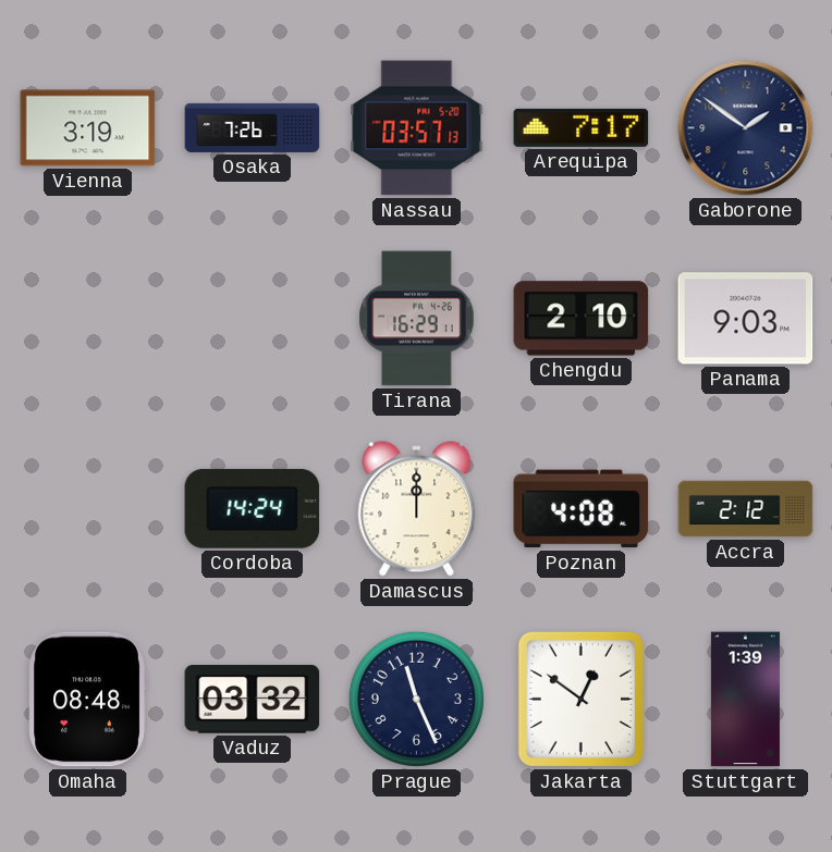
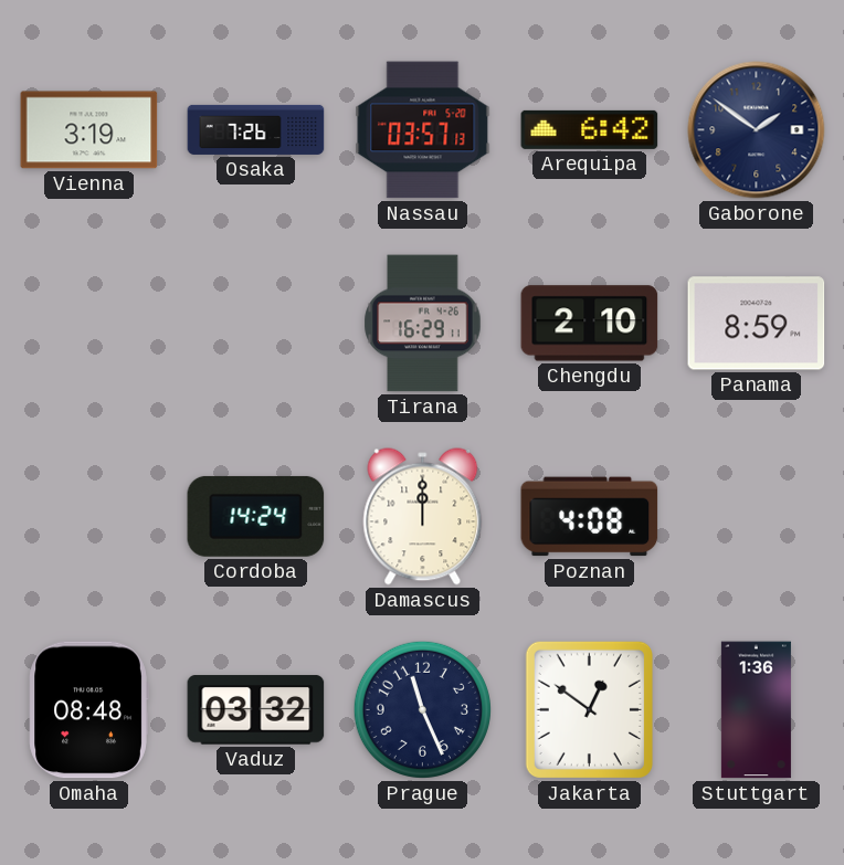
Arequipa: 7:17 -> 6:42 (590, 129)
Panama: 9:03 -> 8:59 (757, 324)
Accra: 2:12 -> none (746, 509)
Stuttgart: 1:39 -> 1:36 (756, 710)
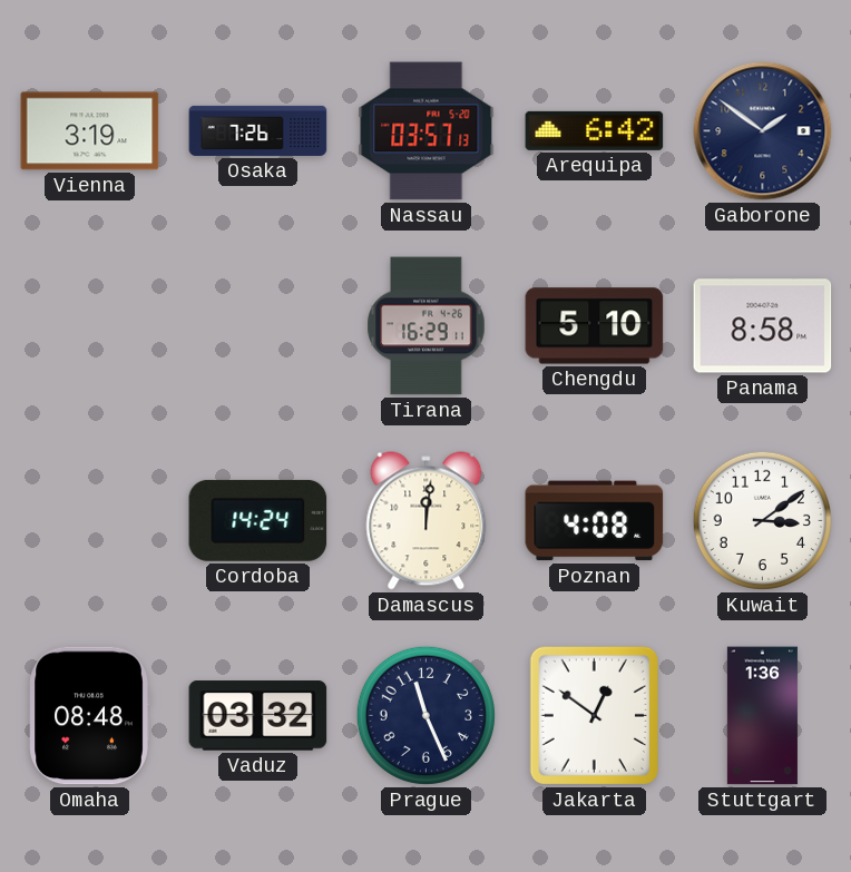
Chengdu: 2:10 -> 5:10 (595, 326)
Panama: 8:59 -> 8:58 (763, 326)
Damascus: 12:00 -> 12:01 (427, 521)
Kuwait: none -> 3:09 (762, 520)
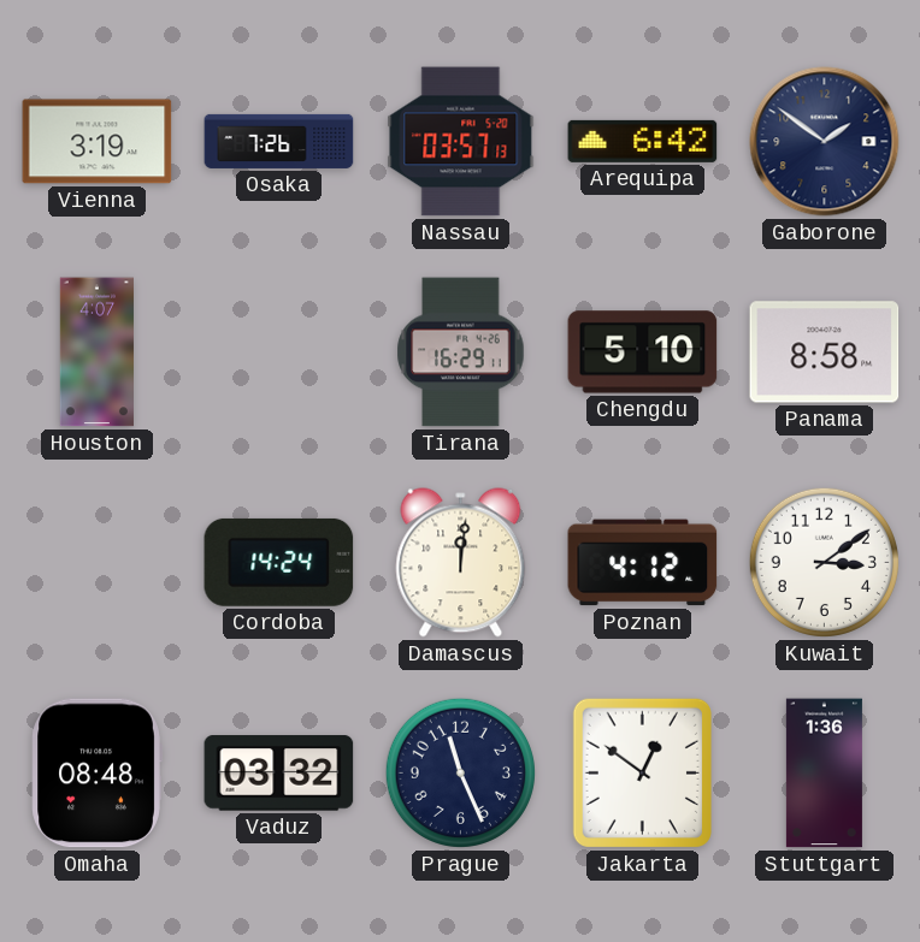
Houston: none -> 4:07 (96, 352)
Poznan: 4:08 -> 4:12 (643, 563)
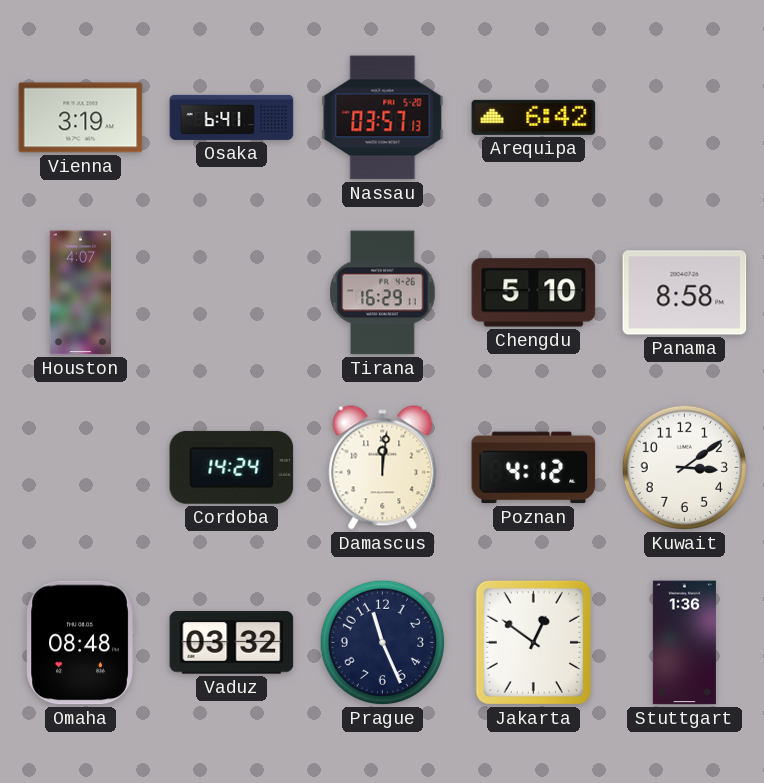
Osaka: 7:26 -> 6:41 (232, 117)
Gaborone: 1:51 -> none (825, 142)
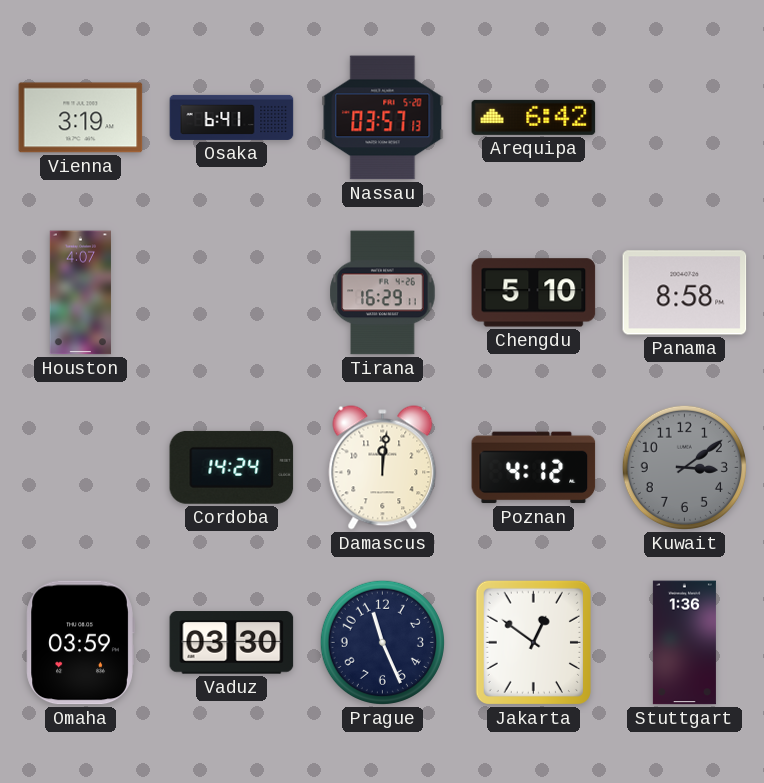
Kuwait dial: white -> grey (684, 467)
Omaha: 08:48 -> 03:59 (80, 643)
Vaduz: 03:32 -> 03:30 (232, 643)
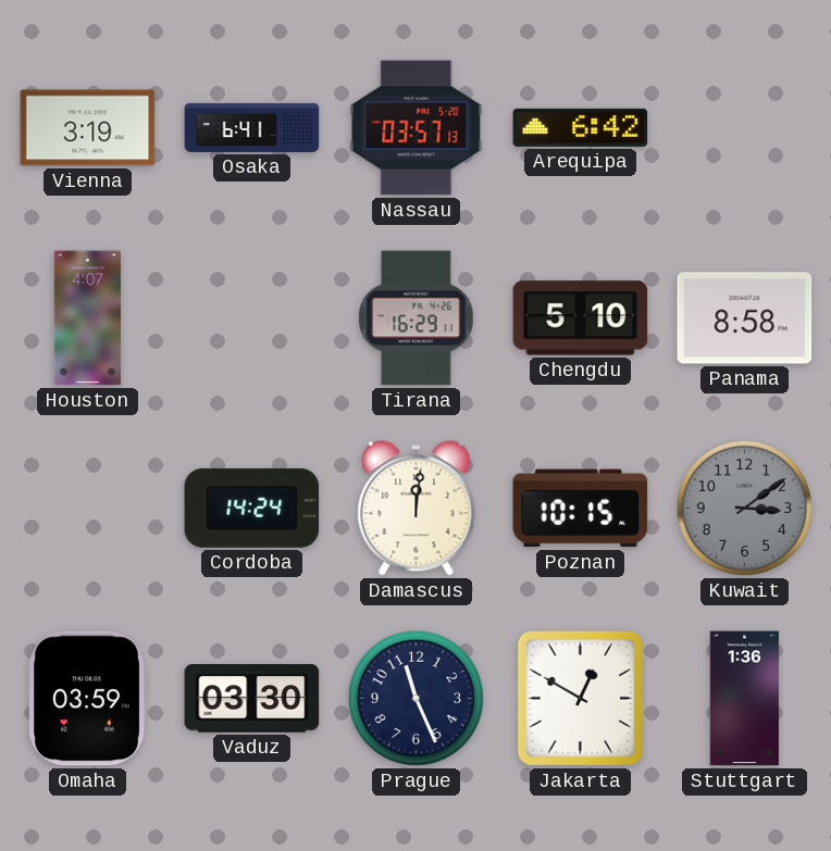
Poznan: 4:12 -> 10:15 (581, 509)
Jakarta: 12:51 -> 12:50 (580, 698)
